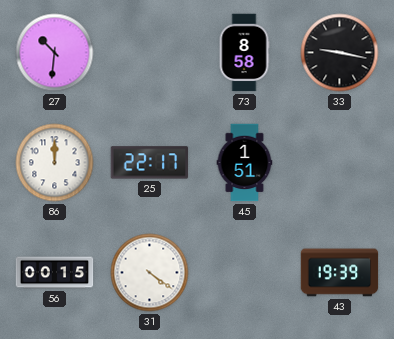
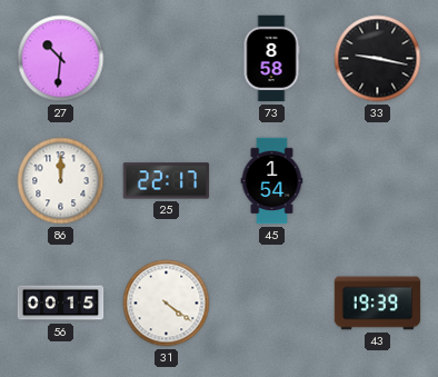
45: 1:51 -> 1:54 (272, 181)
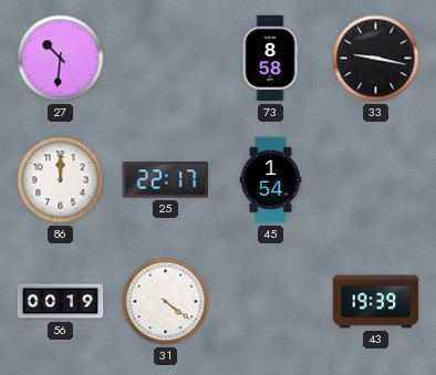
56: 00:15 -> 00:19 (61, 302)
